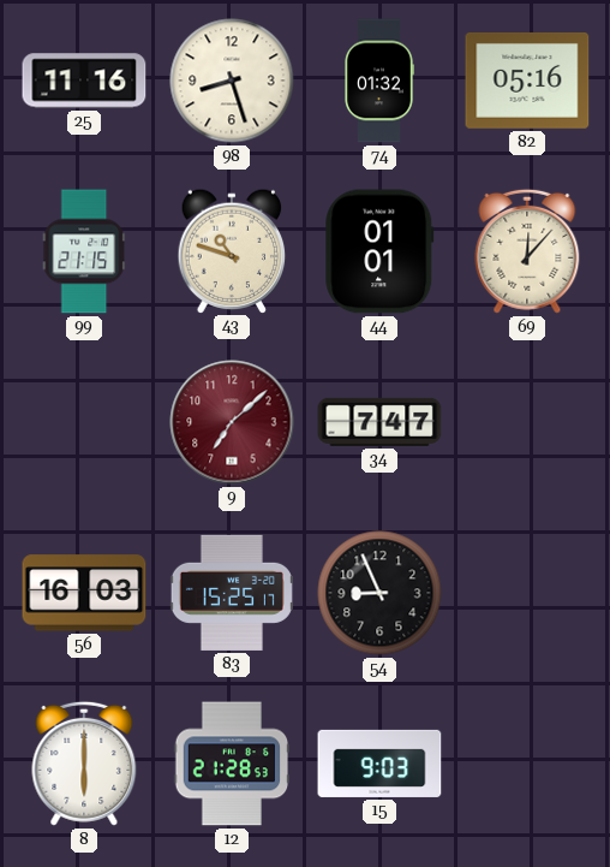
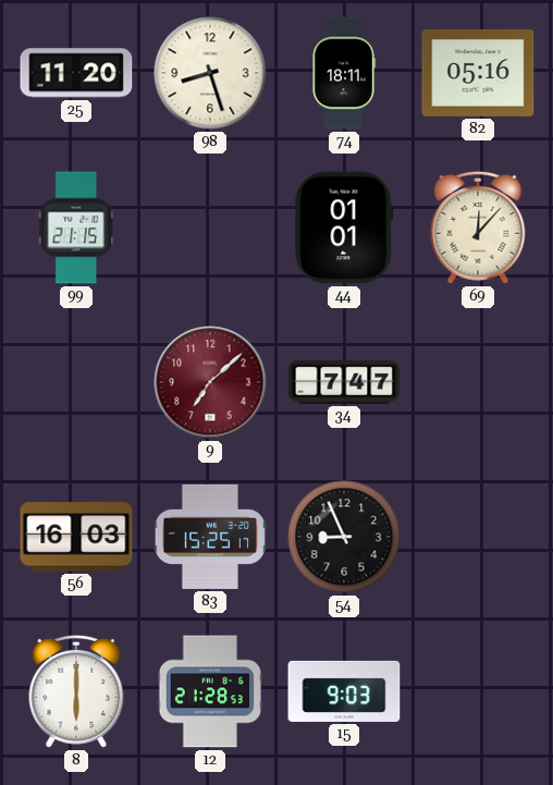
25: 11:16 -> 11:20 (76, 73)
74: 01:32 -> 18:11 (344, 73)
43: 10:48 -> none (232, 250)
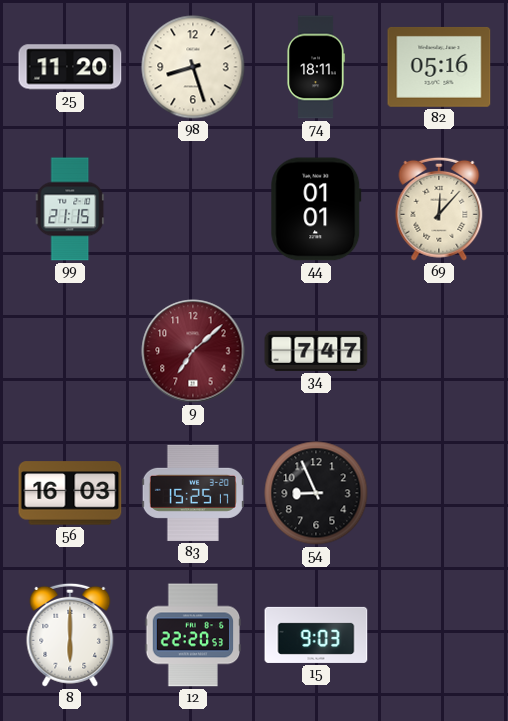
12: 21:28 -> 22:20 (193, 635)
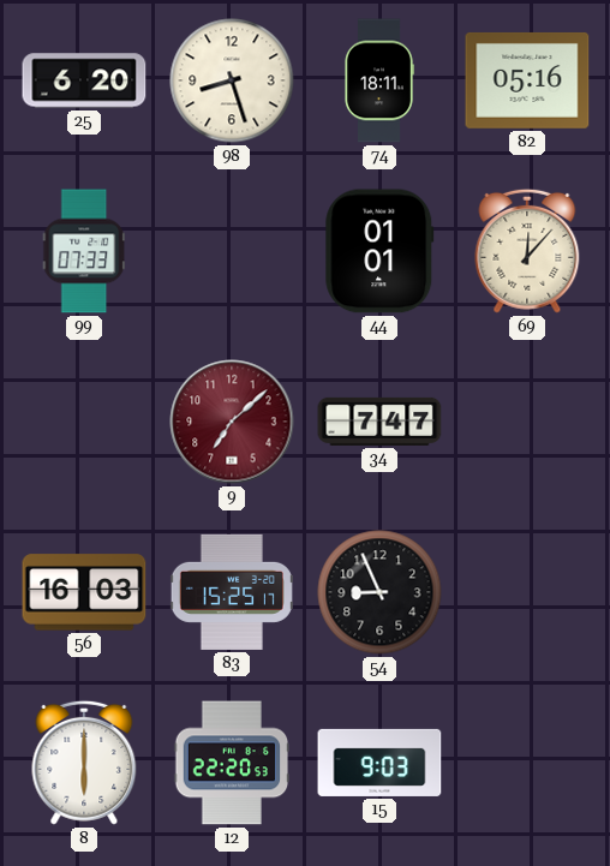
25: 11:20 -> 6:20 (84, 80)
99: 21:15 -> 07:33 (84, 251)
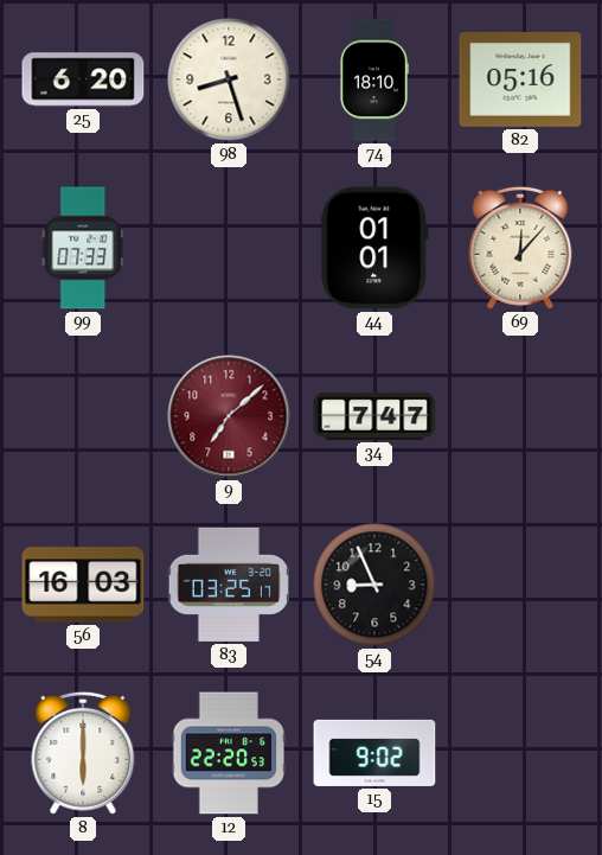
74: 18:11 -> 18:10 (374, 79)
83: 15:25 -> 03:25 (229, 585)
15: 9:03 -> 9:02 (374, 753)
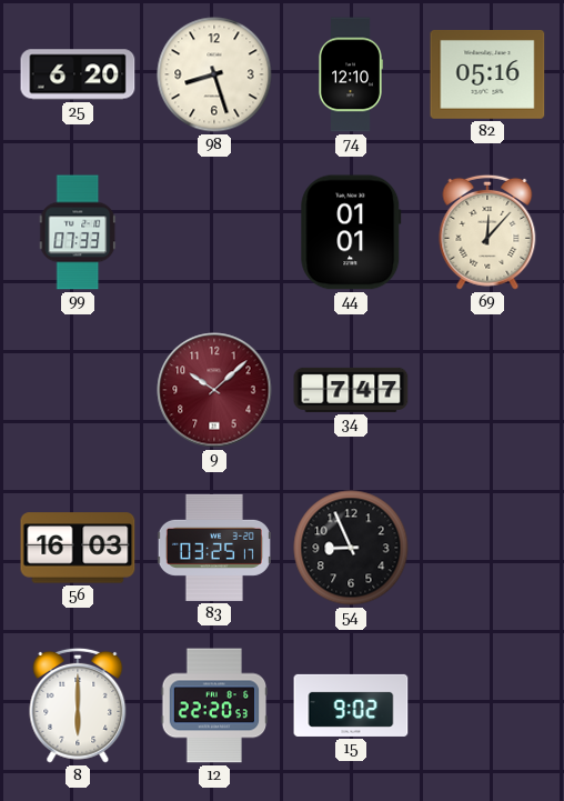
74: 18:10 -> 12:10 (351, 74)
9: 7:08 -> 10:08 (214, 390)
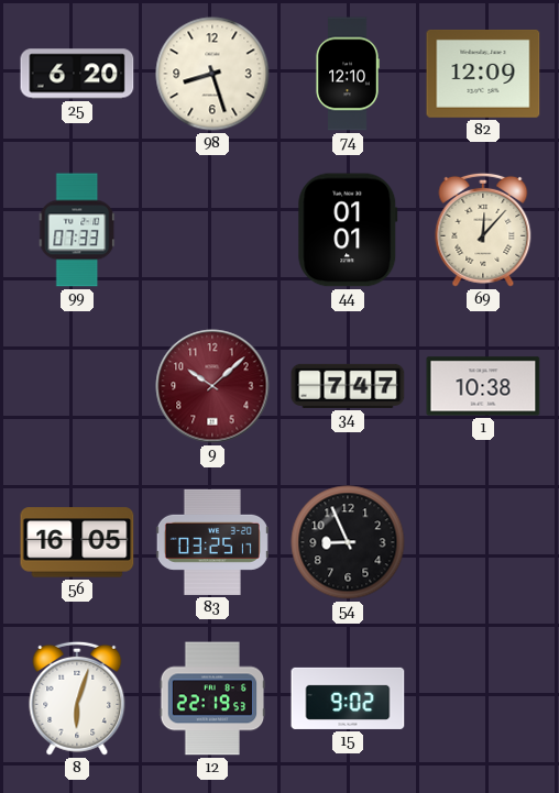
82: 05:16 -> 12:09 (483, 74)
1: none -> 10:38 (483, 386)
56: 16:03 -> 16:05 (77, 542)
8: 6:00 -> 6:03 (77, 698)
12: 22:20 -> 22:19 (212, 698)
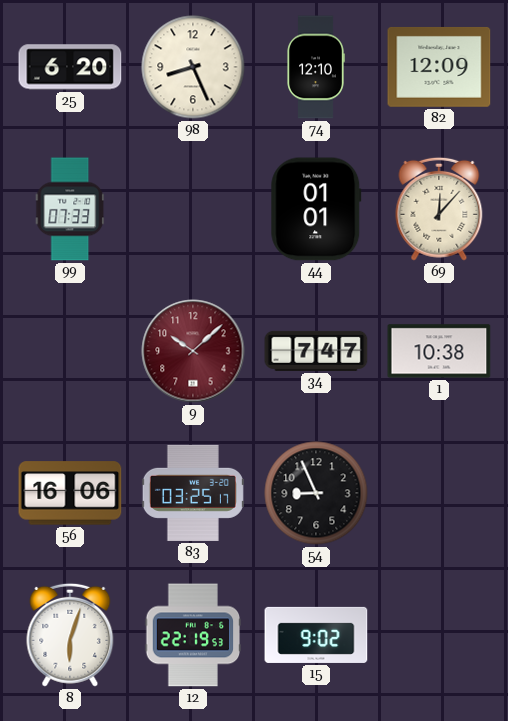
98: 8:27 -> 8:26 (193, 67)
56: 16:05 -> 16:06 (70, 493)
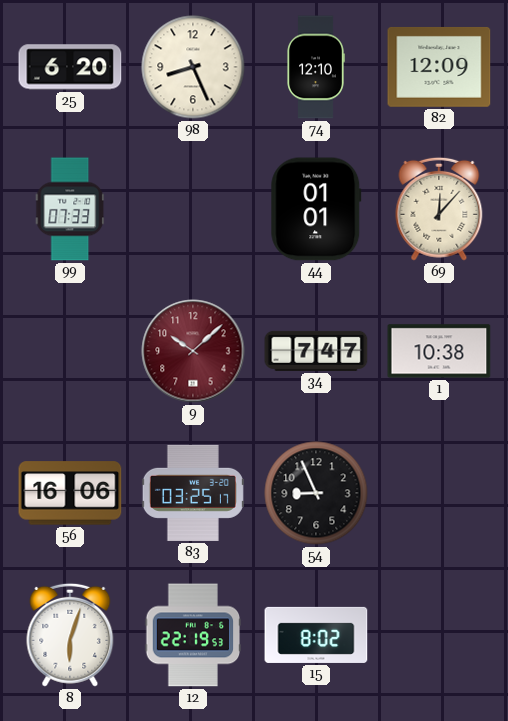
15: 9:02 -> 8:02 (316, 635)
